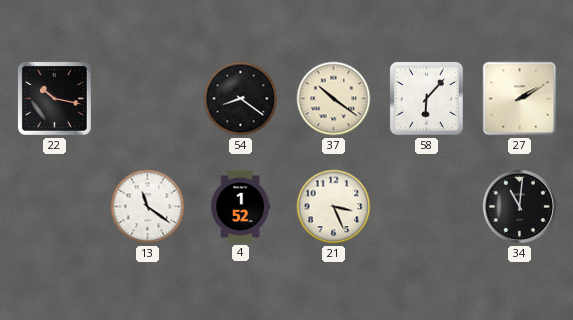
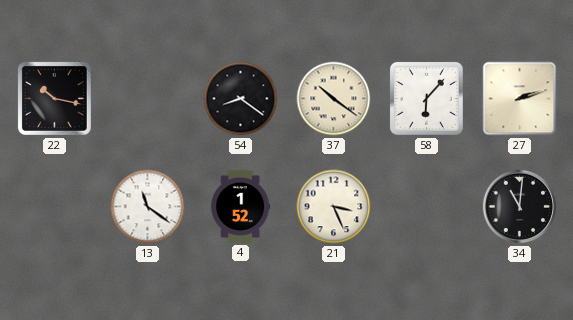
27: 2:10 -> 2:12 (520, 99)
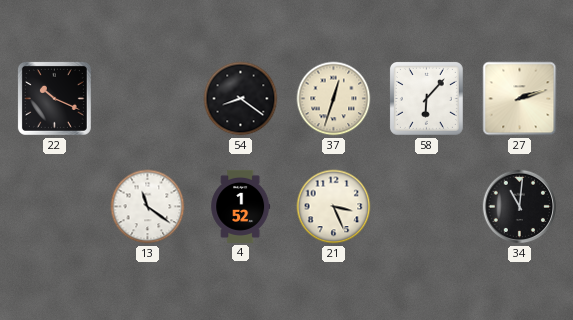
22: 10:17 -> 10:19 (54, 98)
37: 10:21 -> 12:33 (334, 99)
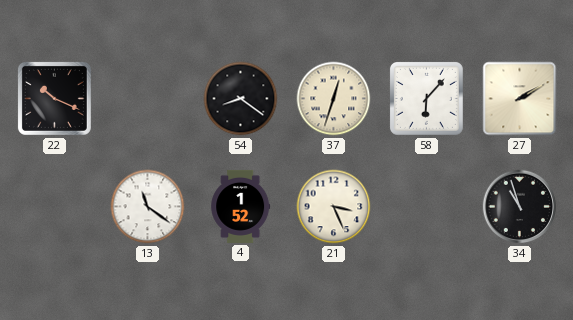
27: 2:12 -> 2:10 (520, 99)
34: 11:01 -> 10:57 (520, 207)
